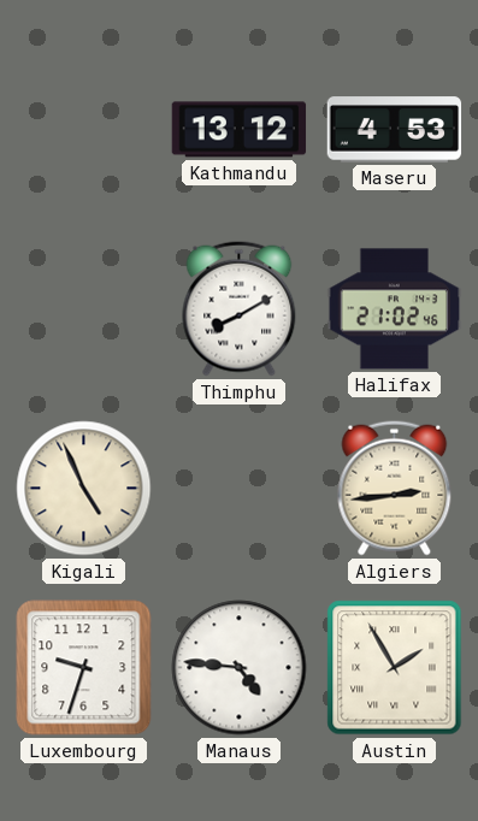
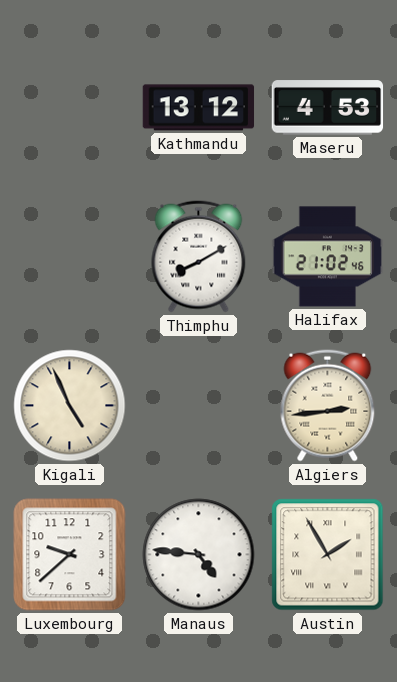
Luxembourg: 9:33 -> 9:38 (70, 555)
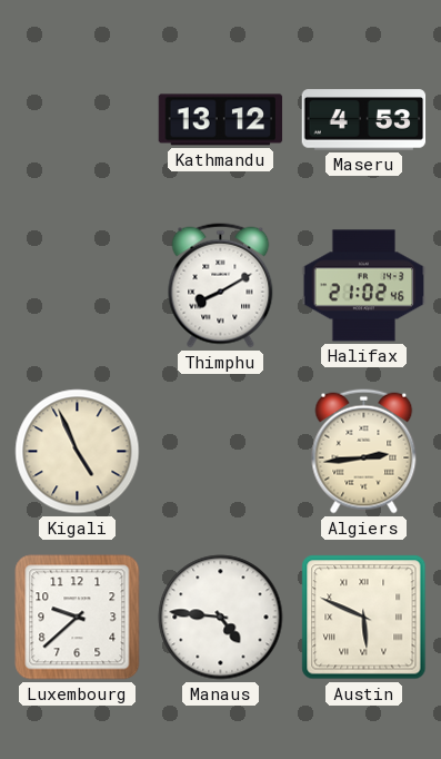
Austin: 1:55 -> 5:49 (364, 618)
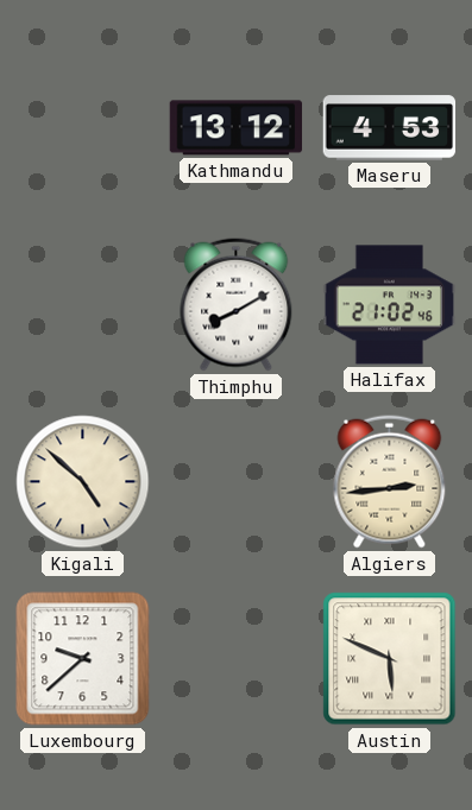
Kigali: 4:56 -> 4:52 (83, 482)
Manaus: 4:46 -> none (221, 618)
